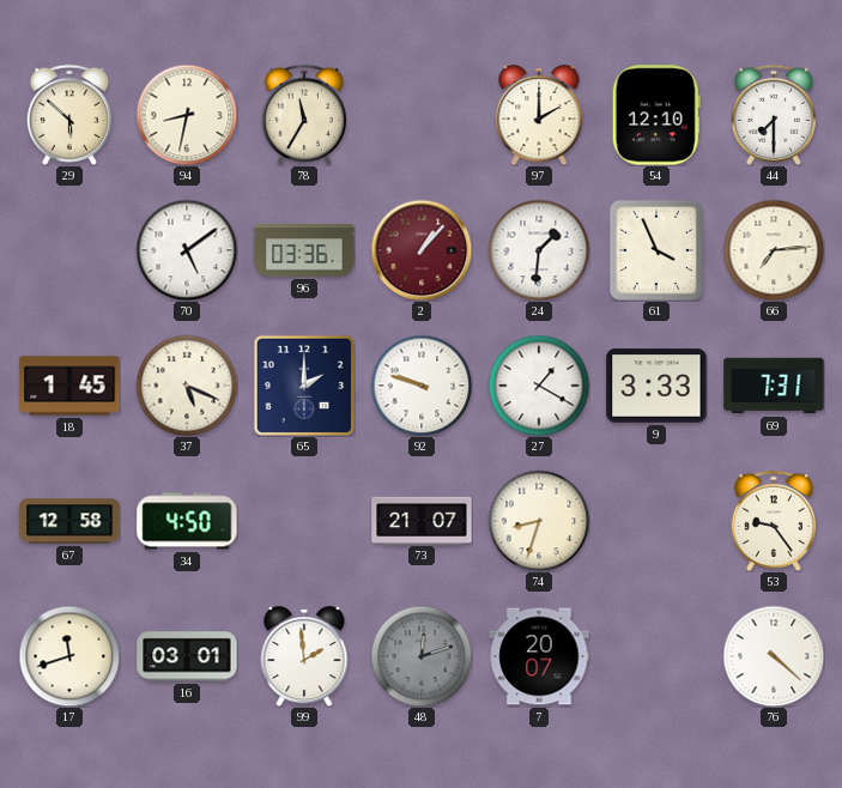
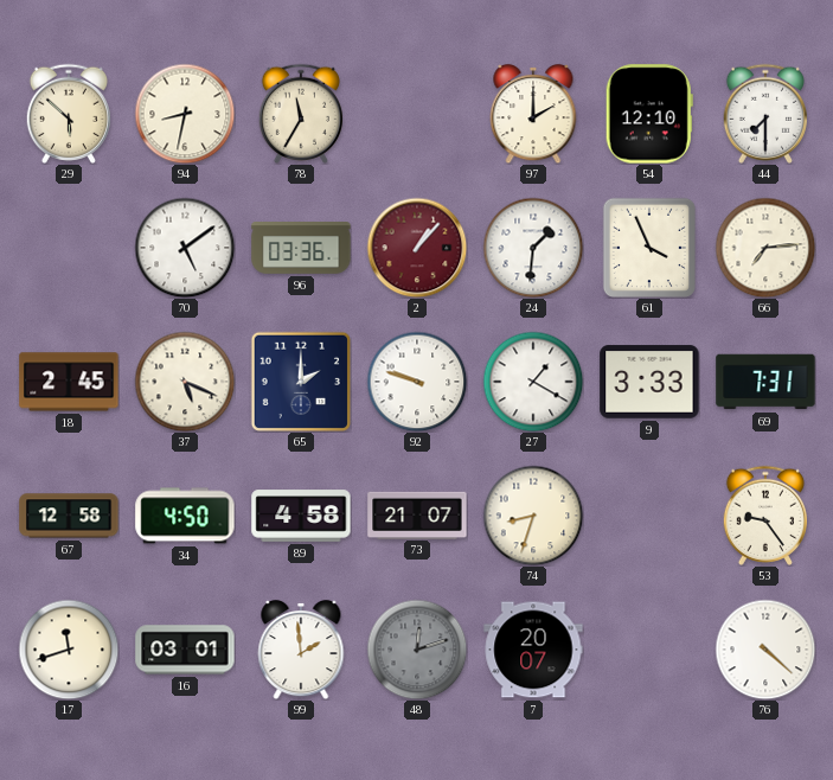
18: 1:45 -> 2:45 (69, 382)
89: none -> 4:58 (301, 516)
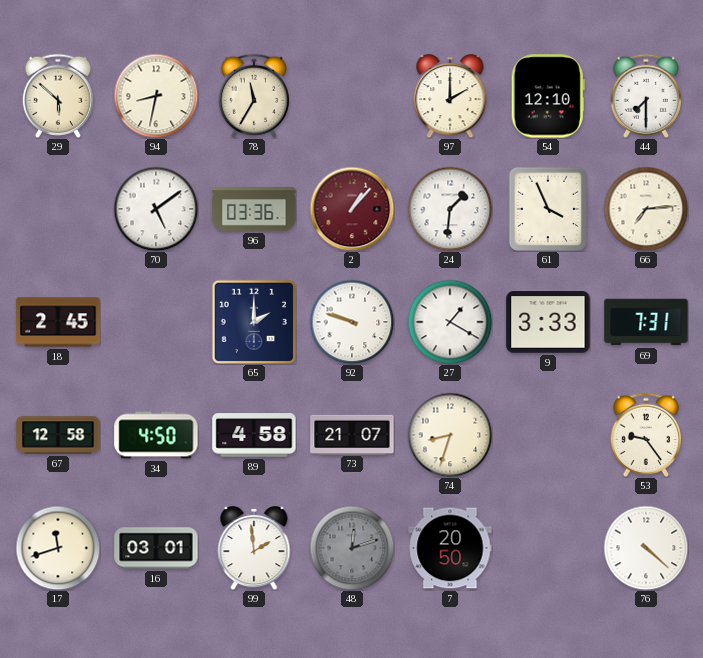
37: 5:19 -> none (185, 382)
7: 20:07 -> 20:50 (450, 548)
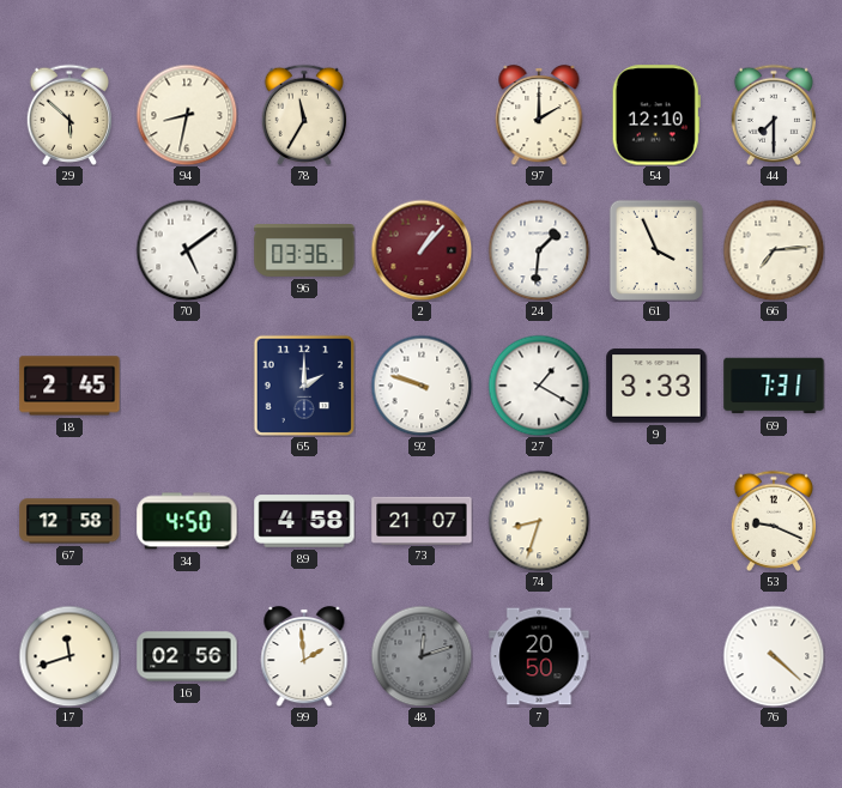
53: 9:24 -> 9:19 (773, 521)
16: 03:01 -> 02:56 (187, 656)
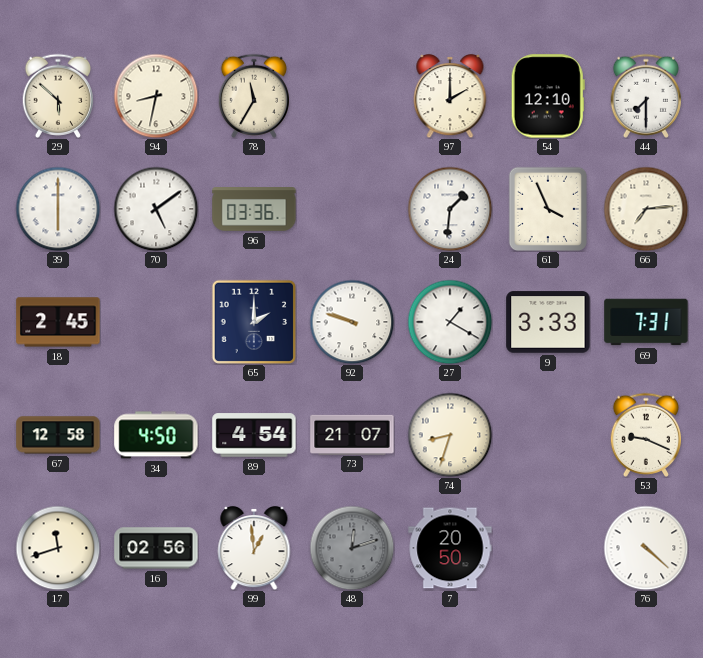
39: none -> 6:00 (58, 209)
2: 1:07 -> none (422, 250)
89: 4:58 -> 4:54 (254, 435)
99: 1:59 -> 12:59 (254, 548)
